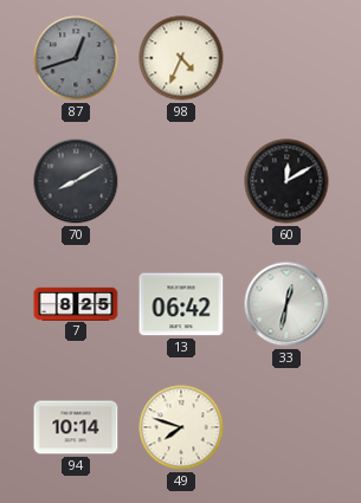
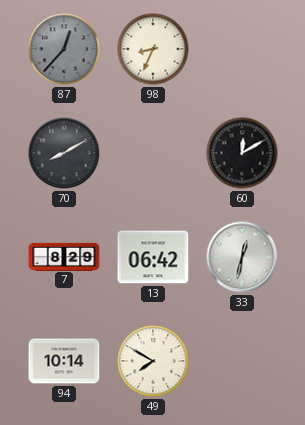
87: 12:42 -> 12:37 (64, 49)
98: 4:34 -> 8:34 (153, 49)
7: 8:25 -> 8:29 (64, 256)
49: 7:48 -> 7:50 (153, 361)
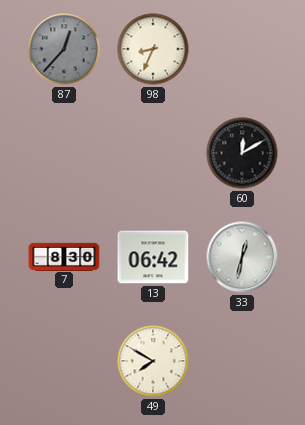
70: 8:10 -> none (64, 153)
7: 8:29 -> 8:30 (64, 256)
94: 10:14 -> none (64, 361)
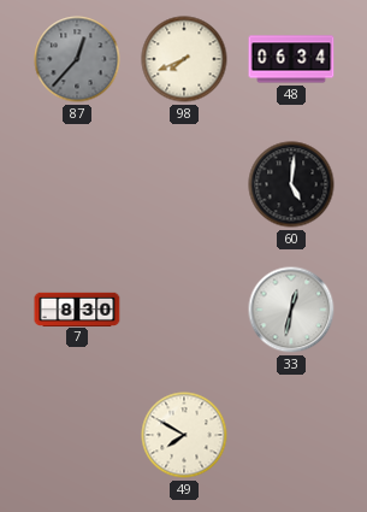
98: 8:34 -> 7:41 (184, 59)
48: none -> 06:34 (291, 59)
60: 12:10 -> 5:01 (291, 184)
13: 06:42 -> none (153, 257)
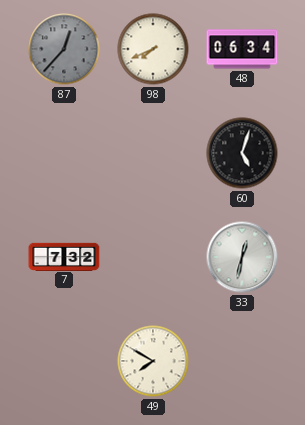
60: 5:01 -> 5:03 (242, 153)
7: 8:30 -> 7:32 (64, 256)
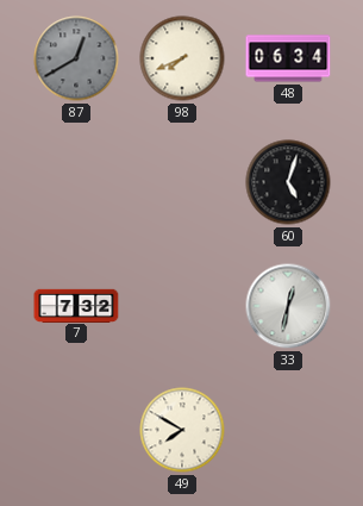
87: 12:37 -> 12:40 (76, 58)
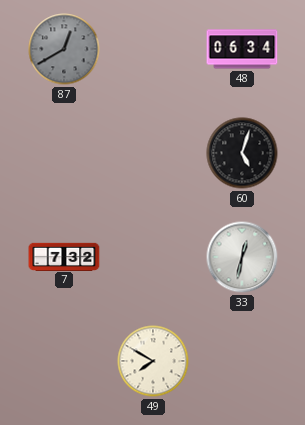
98: 7:41 -> none (182, 58)
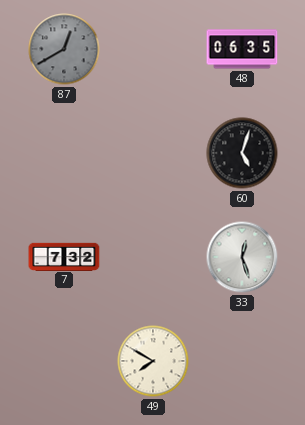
48: 06:34 -> 06:35 (242, 49)
33: 12:32 -> 12:27 (242, 257)
